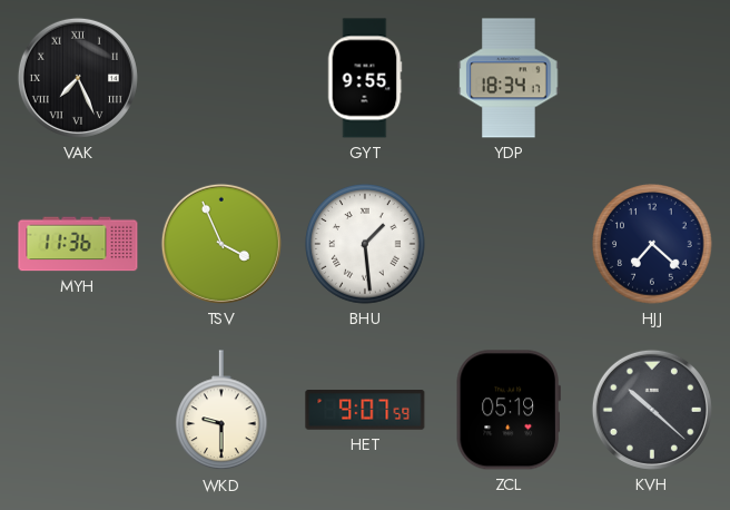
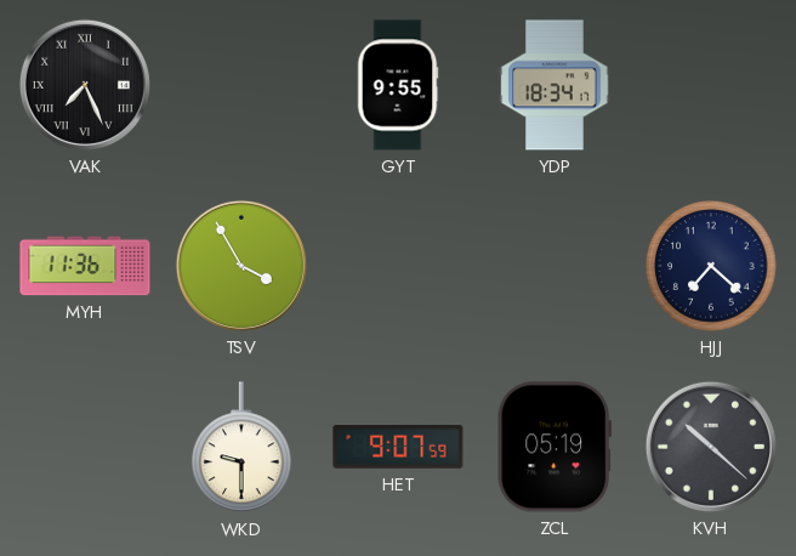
TSV: 3:56 -> 3:55 (241, 266)
BHU: 1:29 -> none (365, 244)
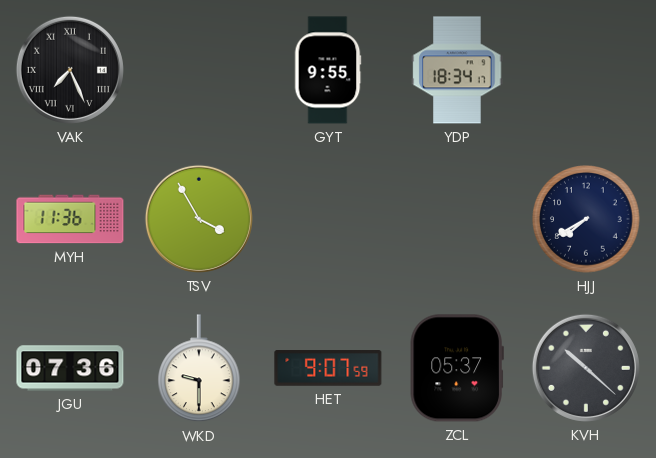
HJJ: 7:22 -> 7:40 (586, 219)
JGU: none -> 07:36 (70, 368)
ZCL: 05:19 -> 05:37 (457, 368)
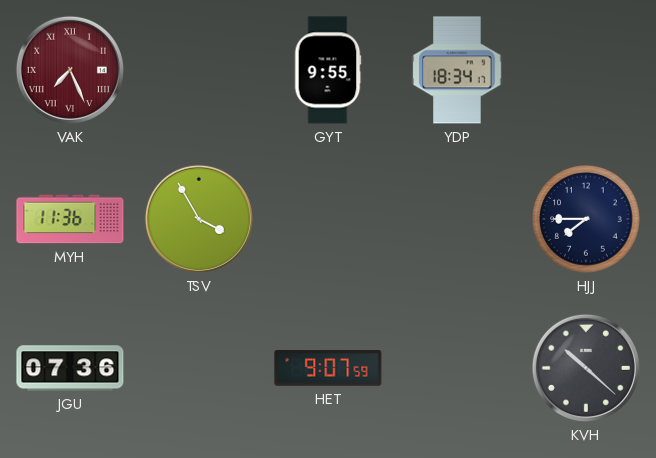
VAK dial: black -> burgundy (70, 70)
HJJ: 7:40 -> 7:45 (586, 219)
WKD: 9:30 -> none (200, 369)
ZCL: 05:37 -> none (457, 368)
